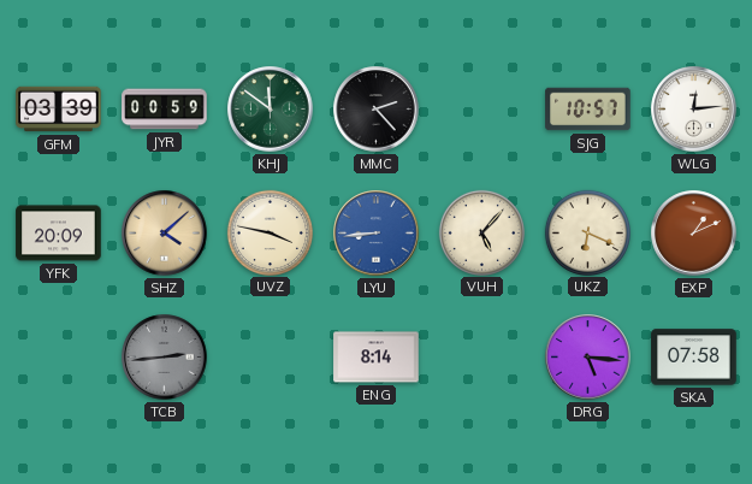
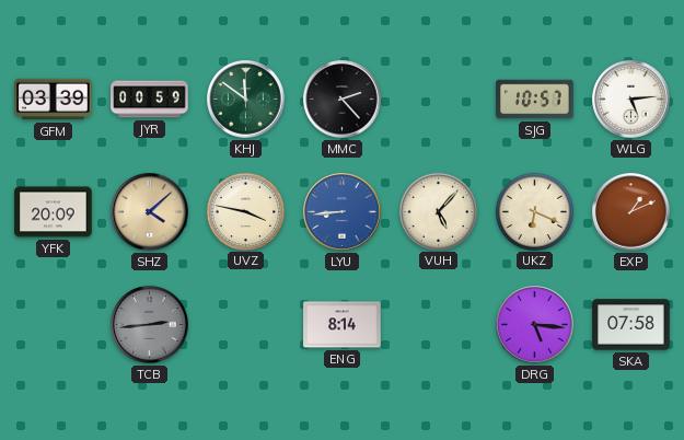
WLG: 12:14 -> 5:14 (631, 100)
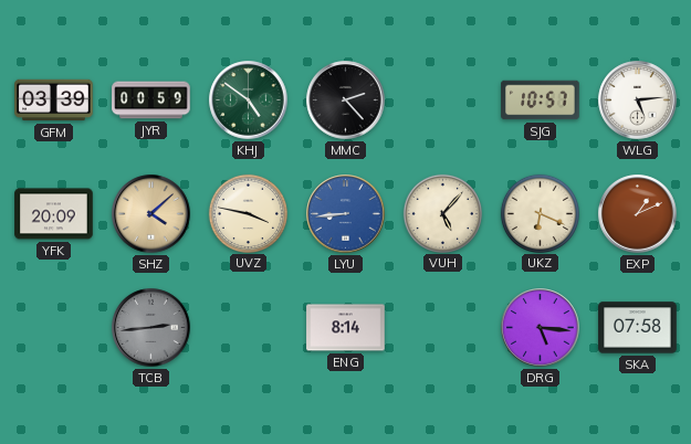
KHJ: 11:51 -> 4:51 (249, 101)
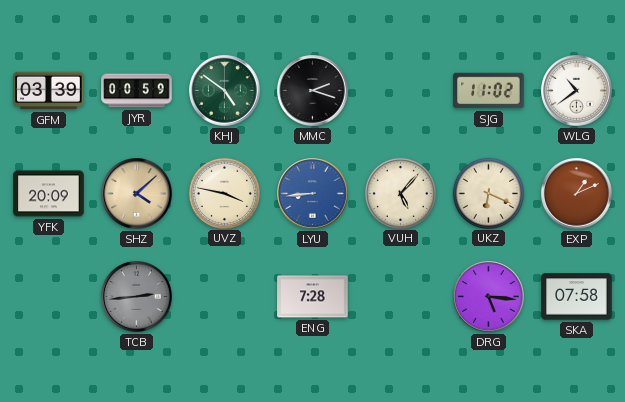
MMC: 2:23 -> 2:18 (313, 91)
SJG: 10:57 -> 11:02 (489, 91)
WLG: 5:14 -> 10:39 (577, 91)
ENG: 8:14 -> 7:28 (313, 297)
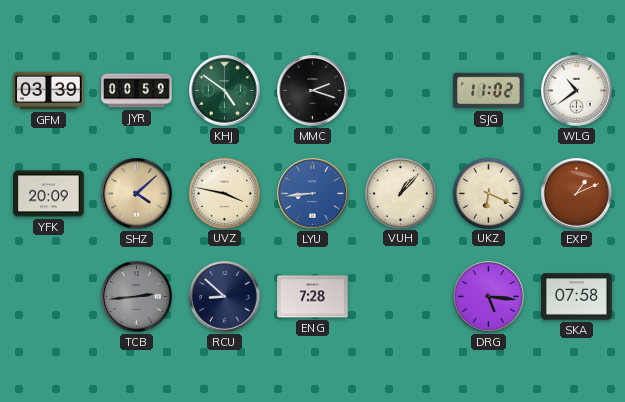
VUH: 5:07 -> 1:07 (400, 193)
RCU: none -> 8:52 (225, 297)
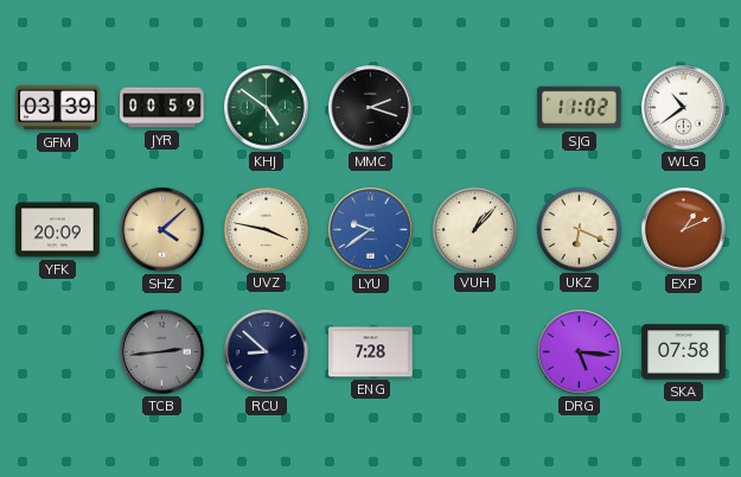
LYU: 8:44 -> 9:39 (371, 230)
